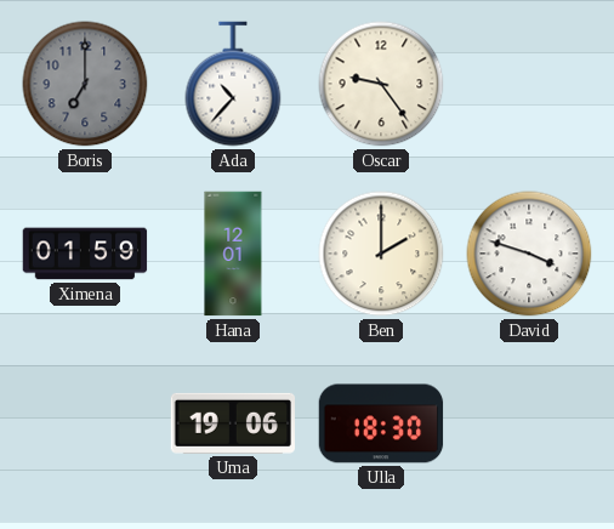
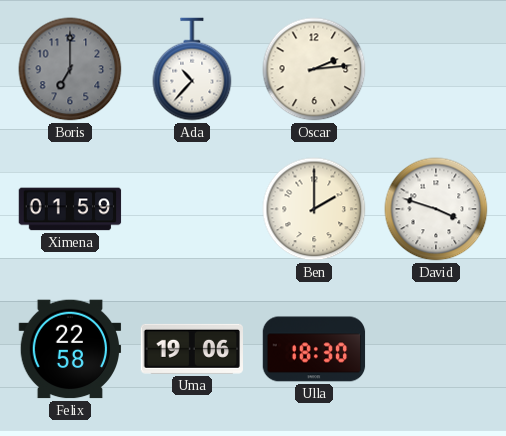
Oscar: 9:24 -> 2:14 (314, 69)
Hana: 12:01 -> none (233, 254)
Felix: none -> 22:58 (70, 349)
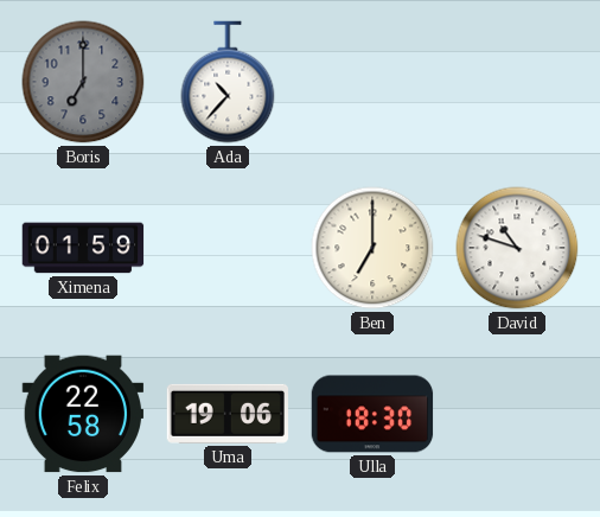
Oscar: 2:14 -> none (314, 69)
Ben: 2:00 -> 7:00 (372, 248)
David: 3:48 -> 10:48 (517, 248)
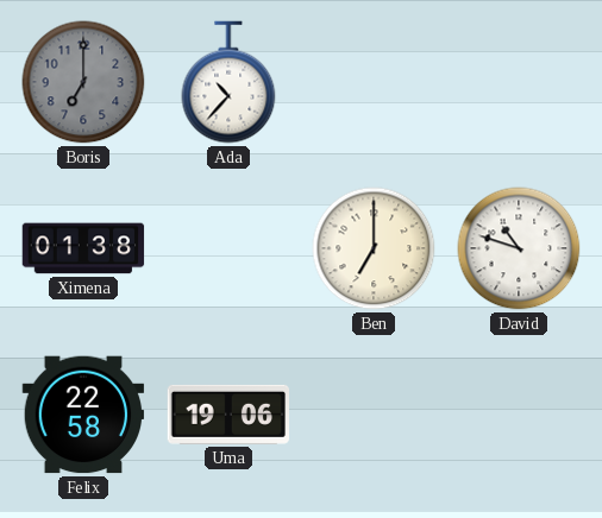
Ximena: 01:59 -> 01:38 (83, 248)
Ulla: 18:30 -> none (372, 414)
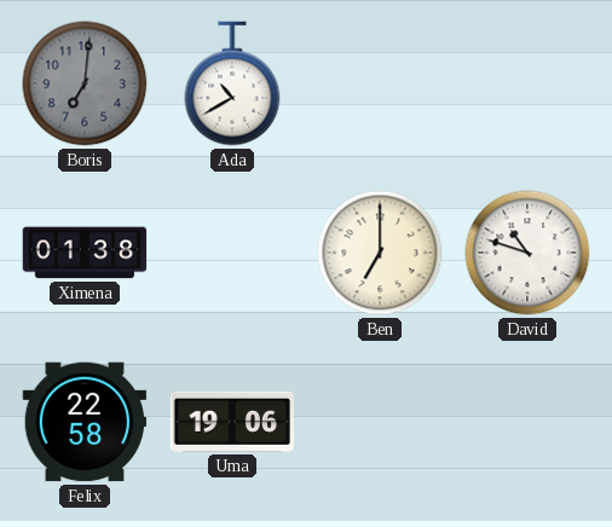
Boris: 7:00 -> 7:01 (85, 83)
Ada: 10:37 -> 10:40 (232, 83)
